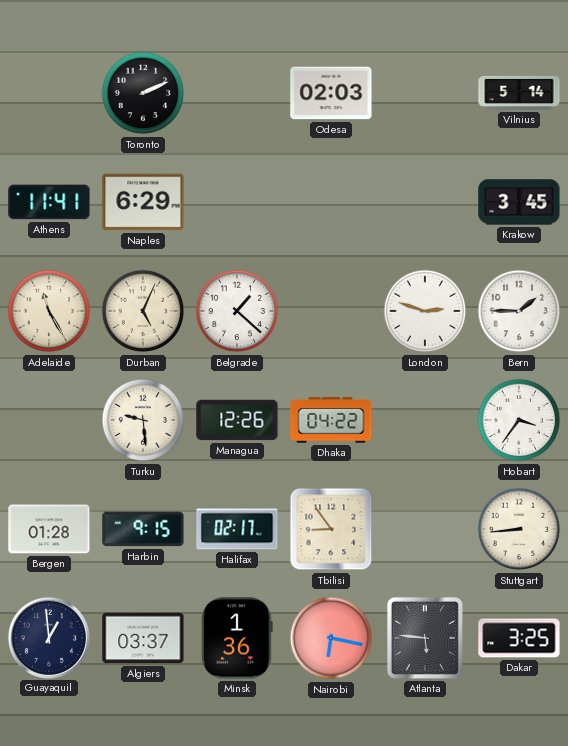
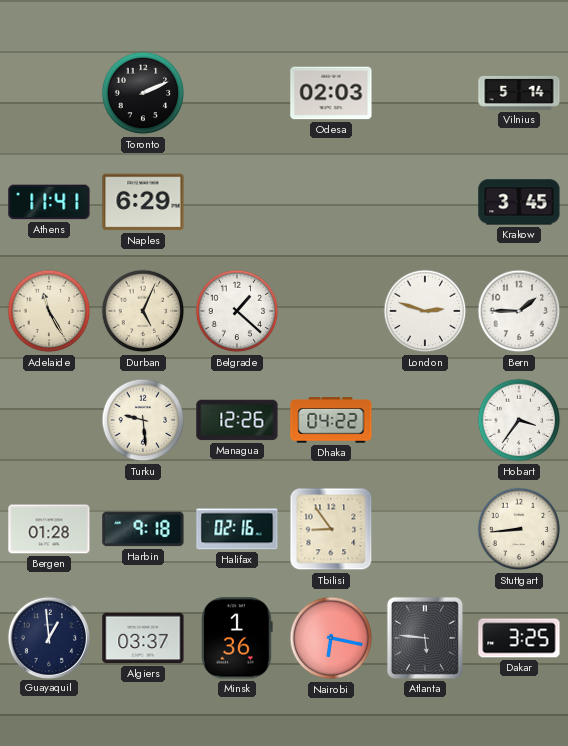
Harbin: 9:15 -> 9:18 (143, 529)
Halifax: 02:17 -> 02:16 (237, 529)
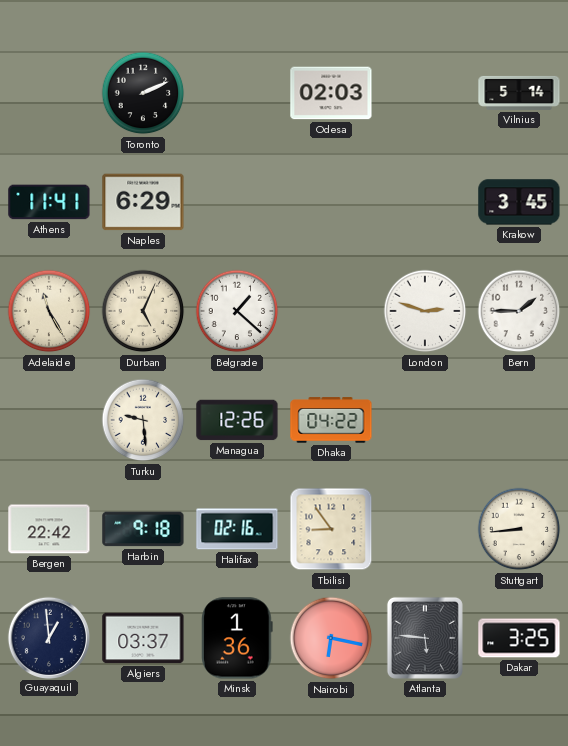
Hobart: 3:36 -> none (519, 420)
Bergen: 01:28 -> 22:42 (49, 529)
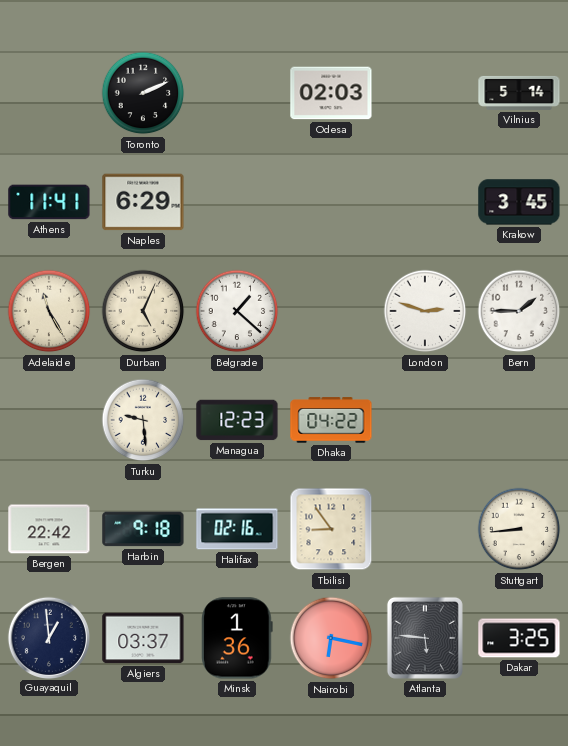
Managua: 12:26 -> 12:23 (237, 420)
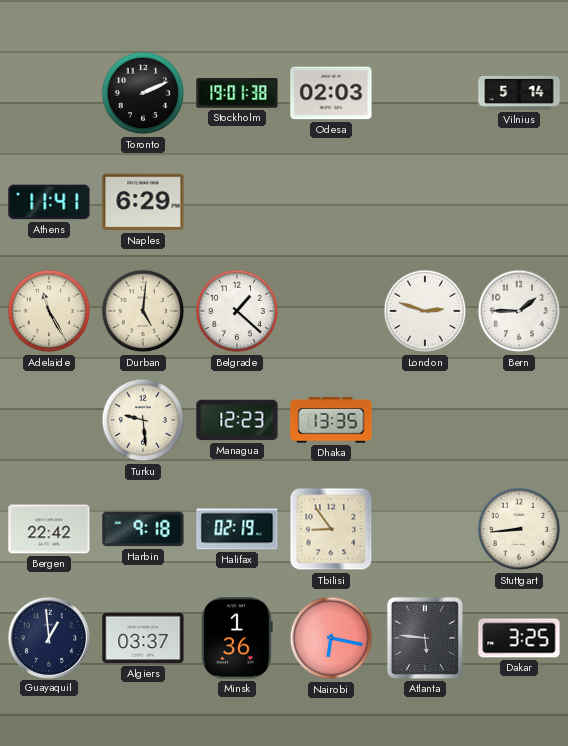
Stockholm: none -> 19:01 (237, 93)
Krakow: 3:45 -> none (519, 202)
Durban: 5:04 -> 5:01 (143, 311)
Dhaka: 04:22 -> 13:35 (331, 420)
Halifax: 02:16 -> 02:19 (237, 529)
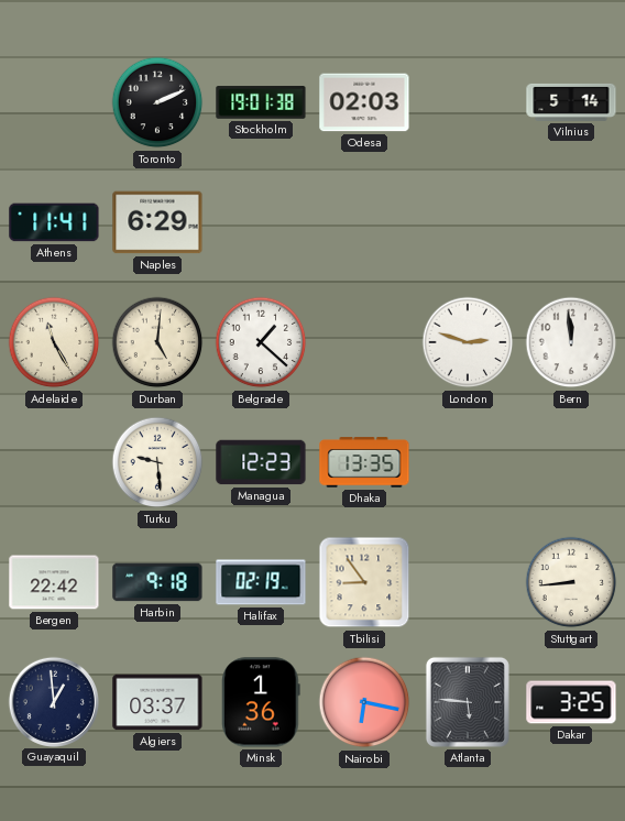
Bern: 1:45 -> 11:59 (571, 342)
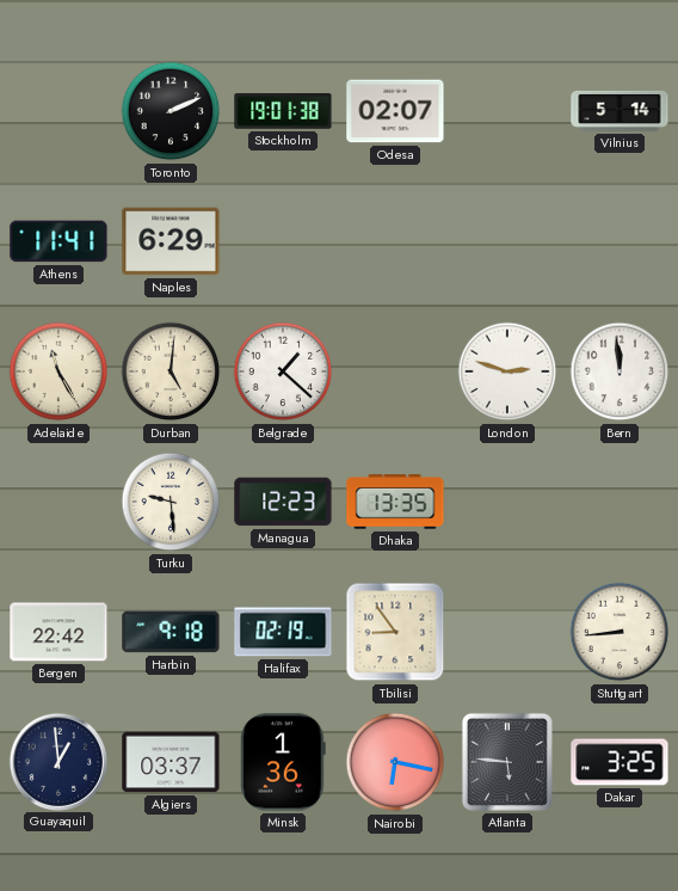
Odesa: 02:03 -> 02:07 (395, 111)
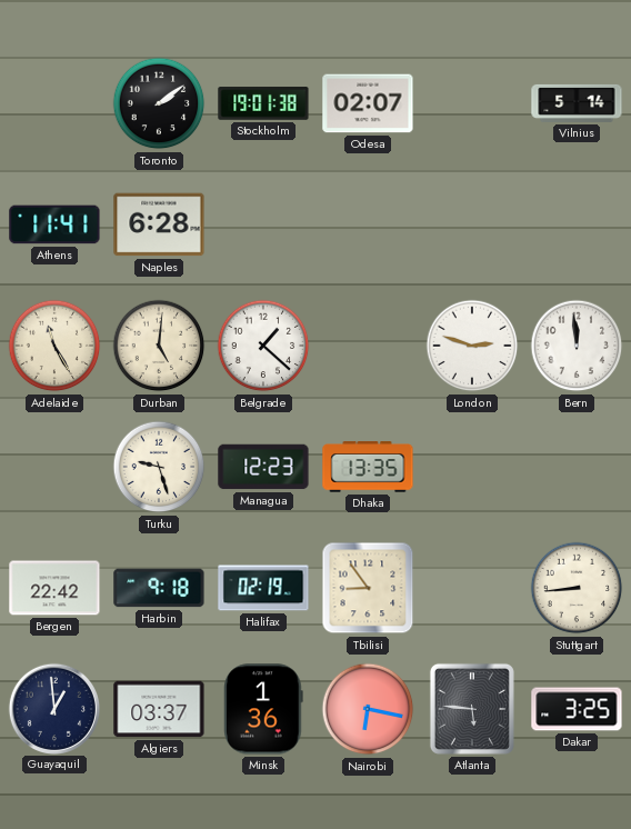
Toronto: 2:11 -> 2:09 (159, 103)
Naples: 6:29 -> 6:28 (159, 224)
Turku: 9:29 -> 9:27 (159, 467)
